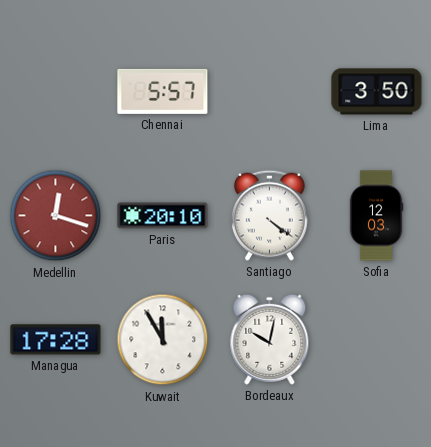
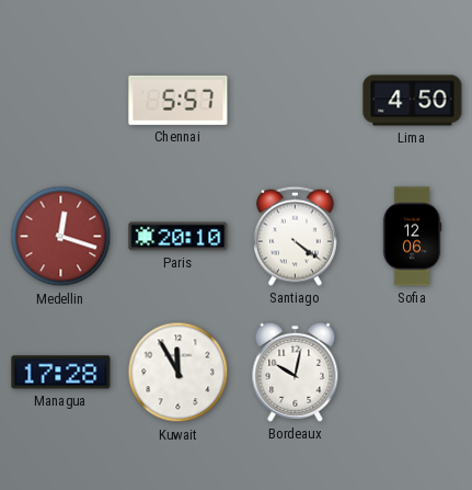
Lima: 3:50 -> 4:50 (413, 101)
Sofia: 12:03 -> 12:06 (412, 237)
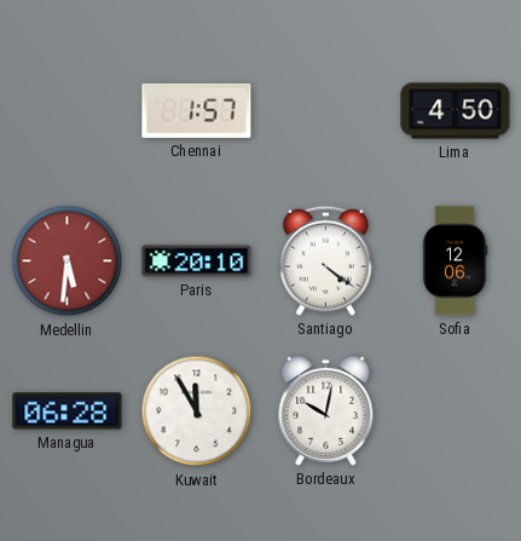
Chennai: 5:57 -> 1:57 (197, 110)
Medellin: 12:18 -> 5:31 (68, 261)
Managua: 17:28 -> 06:28 (68, 411)
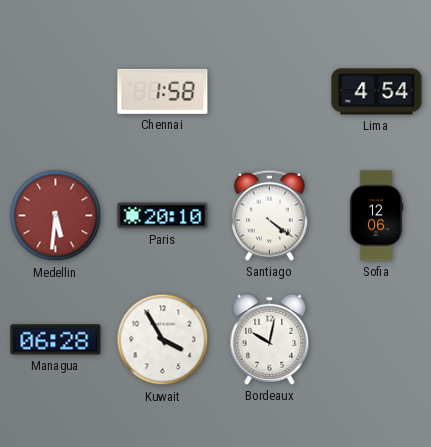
Chennai: 1:57 -> 1:58 (163, 91)
Lima: 4:50 -> 4:54 (377, 92)
Kuwait: 11:55 -> 3:55 (163, 340)
